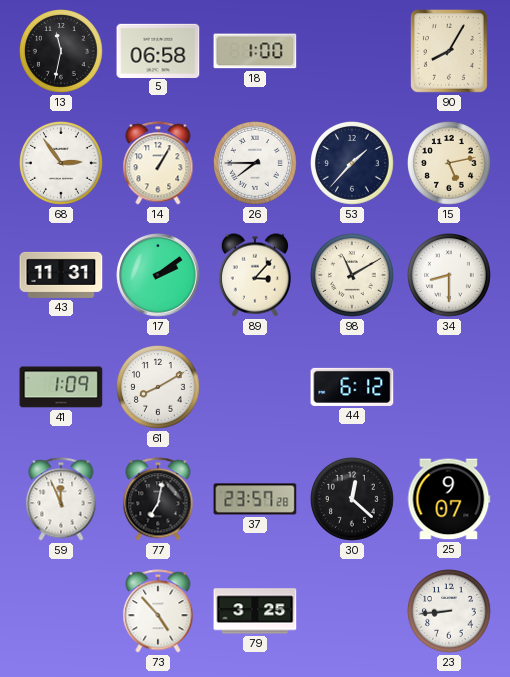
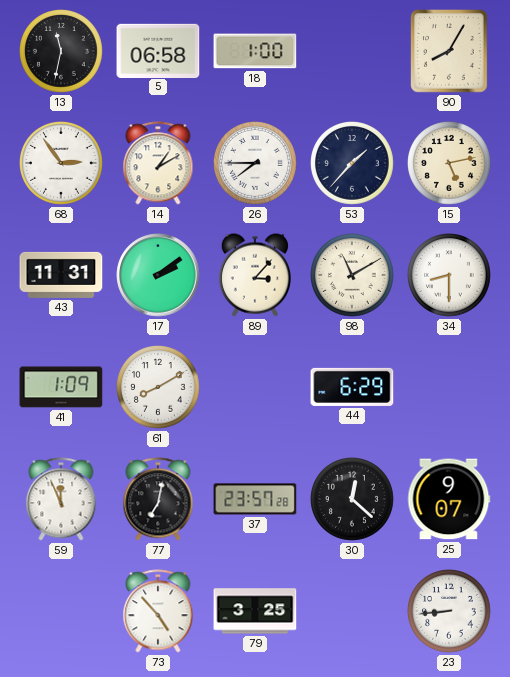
14: 1:05 -> 1:10 (158, 163)
44: 6:12 -> 6:29 (352, 387)
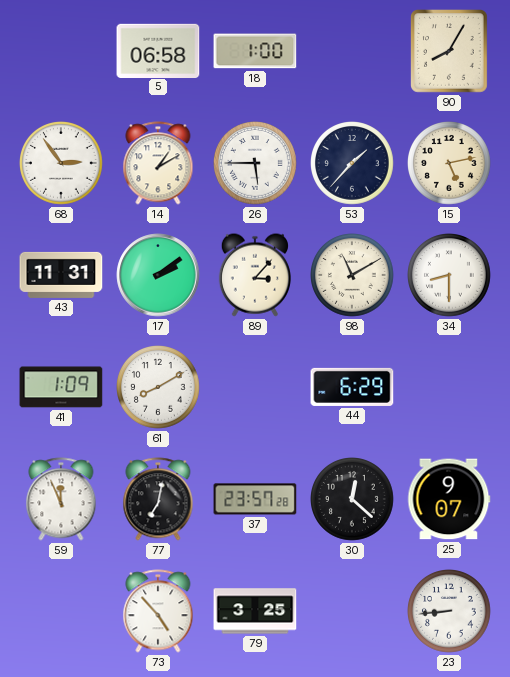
13: 11:32 -> none (62, 52)
26: 7:45 -> 5:45 (256, 164)
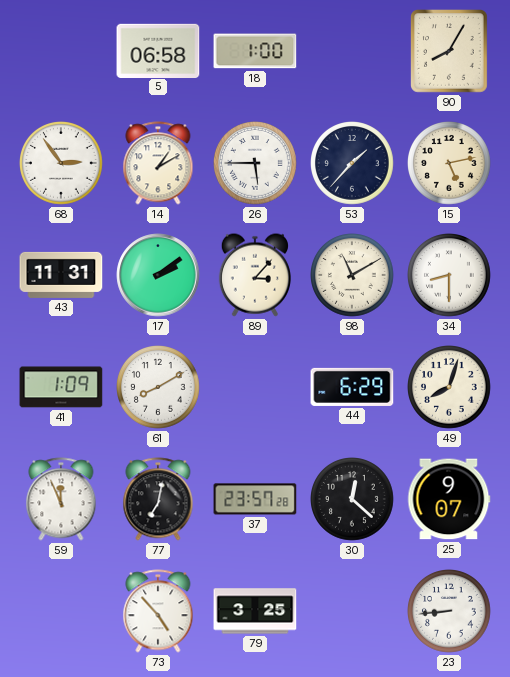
49: none -> 8:03 (450, 388)
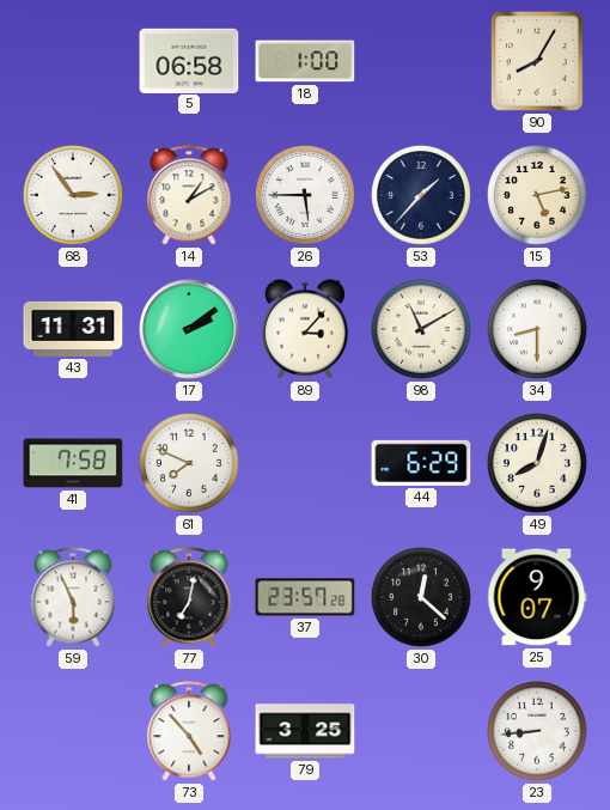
41: 1:09 -> 7:58 (73, 463)
61: 8:10 -> 7:49 (190, 464)
59: 11:56 -> 5:56 (73, 597)
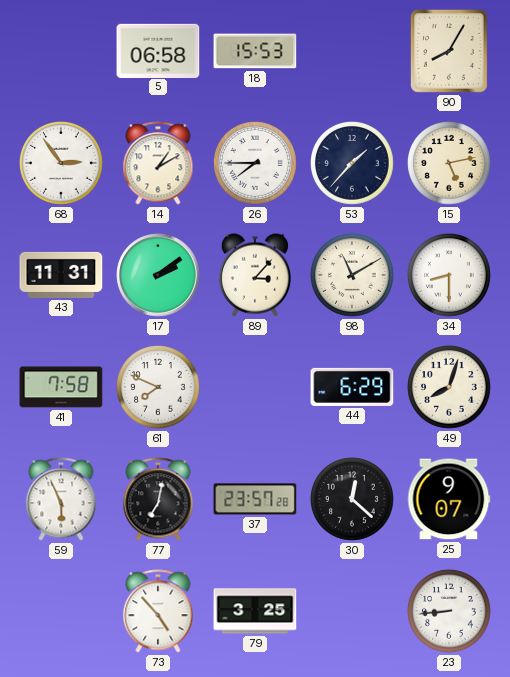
18: 1:00 -> 15:53 (255, 51)
26: 5:45 -> 7:45 (256, 164)
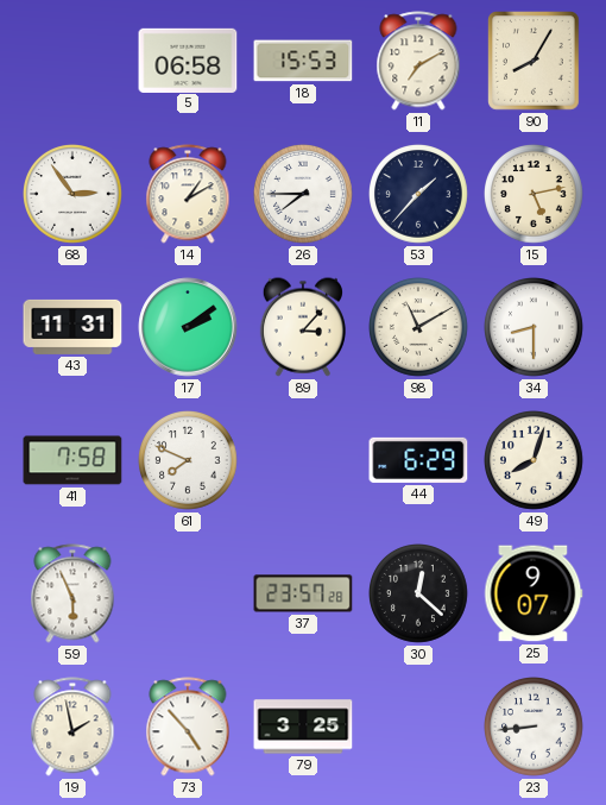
11: none -> 7:10 (418, 61)
77: 7:02 -> none (158, 499)
19: none -> 1:58 (72, 727)
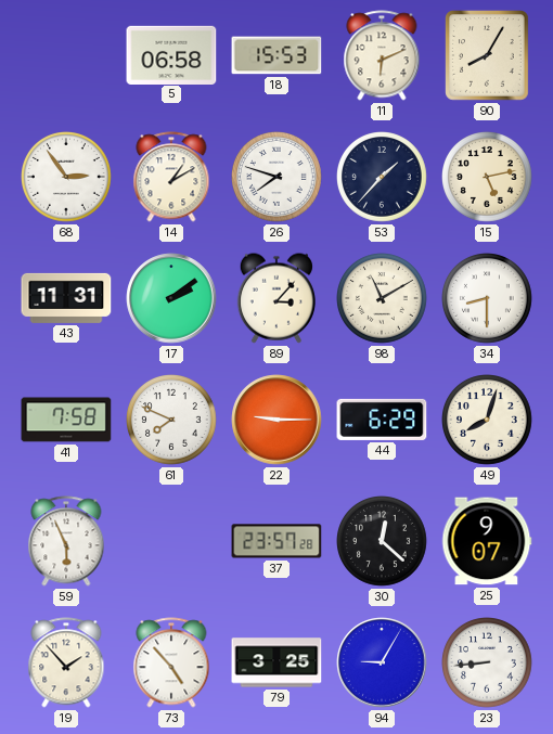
11: 7:10 -> 6:11 (382, 55)
26: 7:45 -> 7:48 (278, 178)
22: none -> 9:15 (276, 420)
19: 1:58 -> 1:53 (66, 662)
94: none -> 9:05 (382, 662)
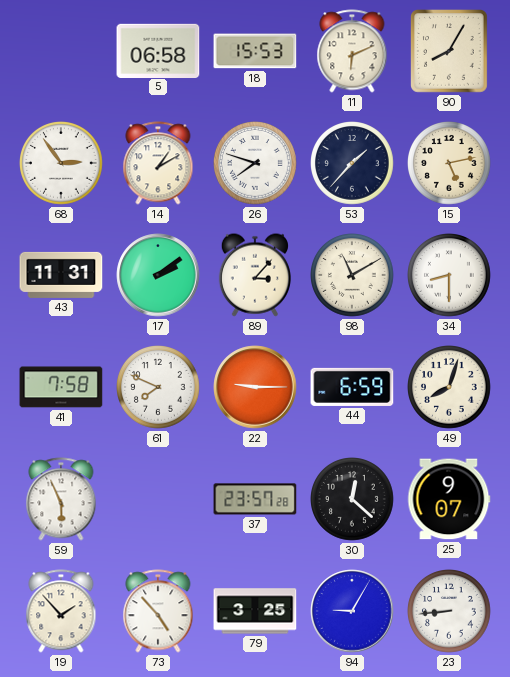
44: 6:29 -> 6:59 (352, 387)
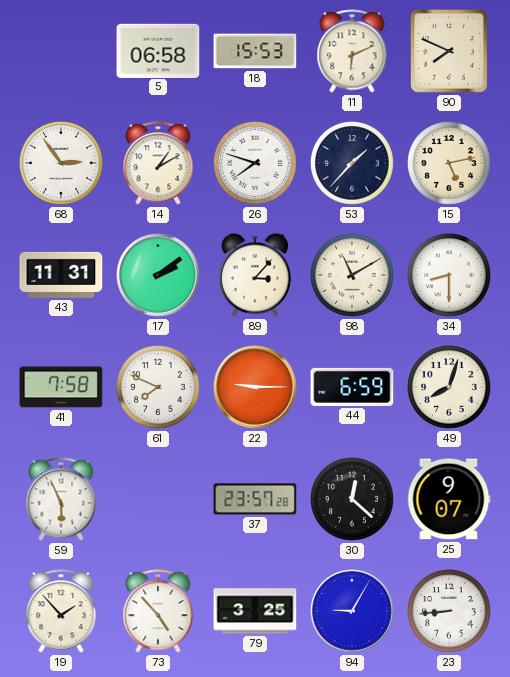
90: 8:05 -> 7:49 (450, 52)
